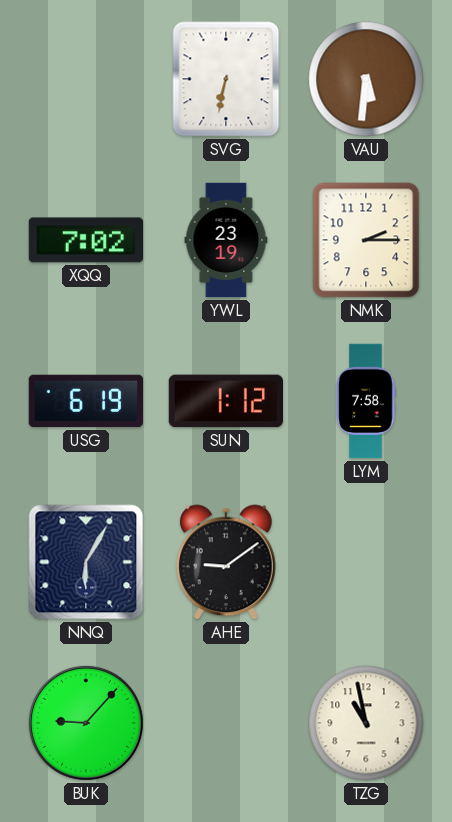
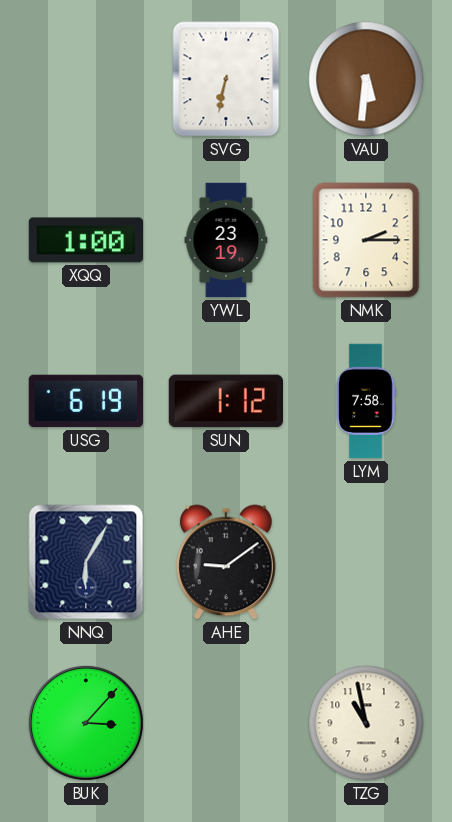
XQQ: 7:02 -> 1:00 (85, 240)
BUK: 9:07 -> 3:07 (86, 723)
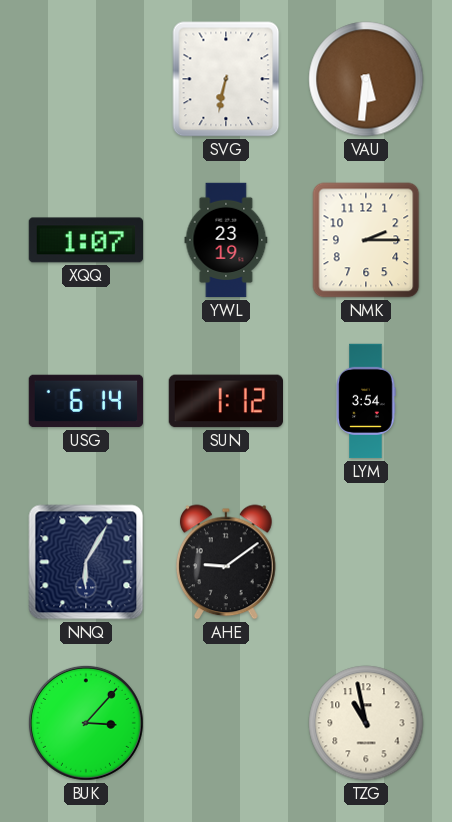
XQQ: 1:00 -> 1:07 (85, 240)
USG: 6:19 -> 6:14 (85, 401)
LYM: 7:58 -> 3:54 (366, 401)
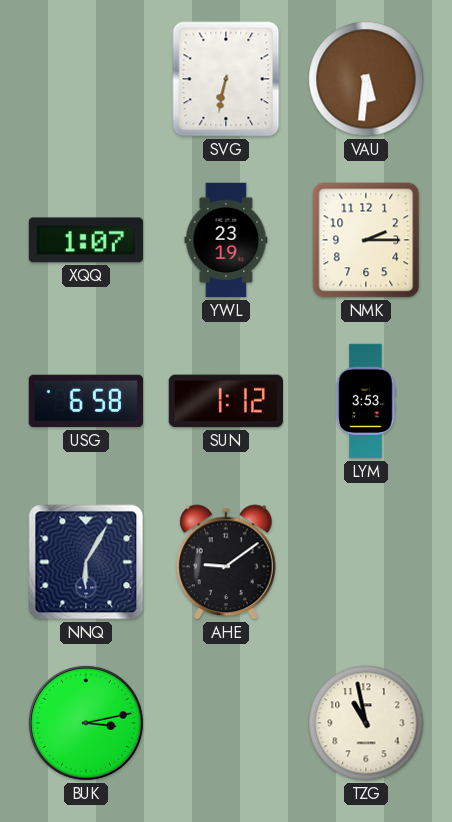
USG: 6:14 -> 6:58 (85, 401)
LYM: 3:54 -> 3:53 (366, 401)
BUK: 3:07 -> 3:13 (86, 723)
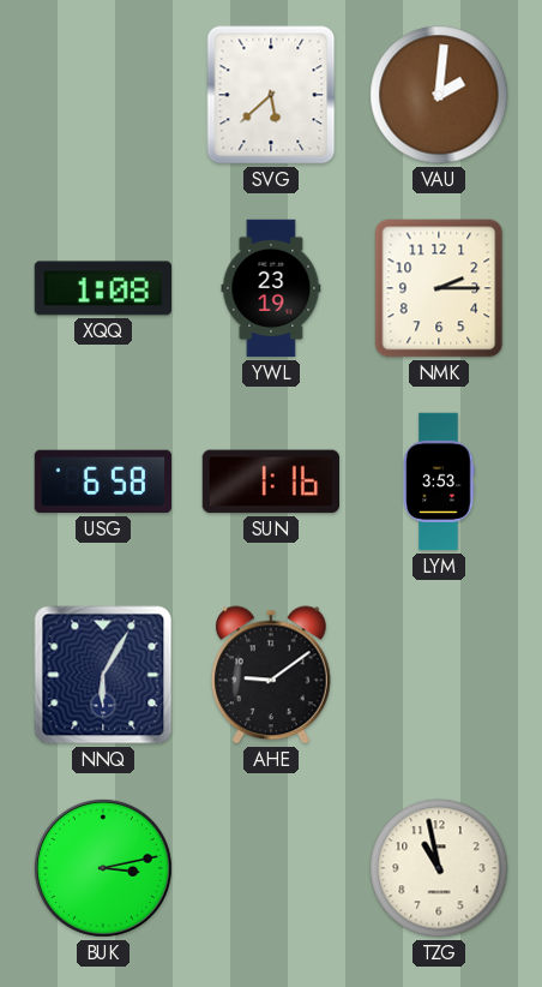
SVG: 6:32 -> 5:38 (271, 95)
VAU: 5:31 -> 2:01 (439, 95)
XQQ: 1:07 -> 1:08 (102, 288)
SUN: 1:12 -> 1:16 (270, 481)
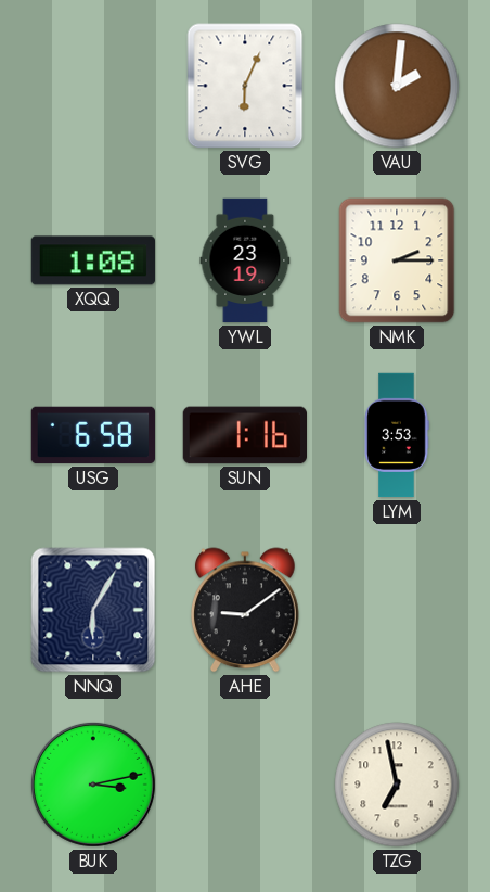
SVG: 5:38 -> 6:04 (245, 86)
TZG: 10:58 -> 6:58 (397, 785)
